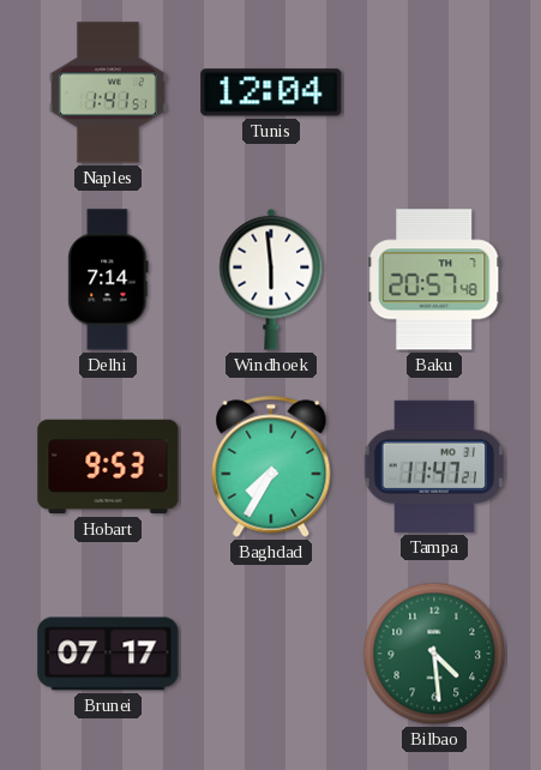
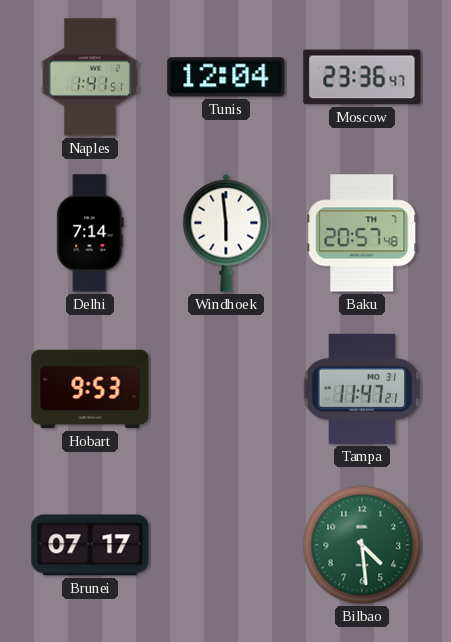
Moscow: none -> 23:36 (362, 77)
Baghdad: 7:35 -> none (271, 467)
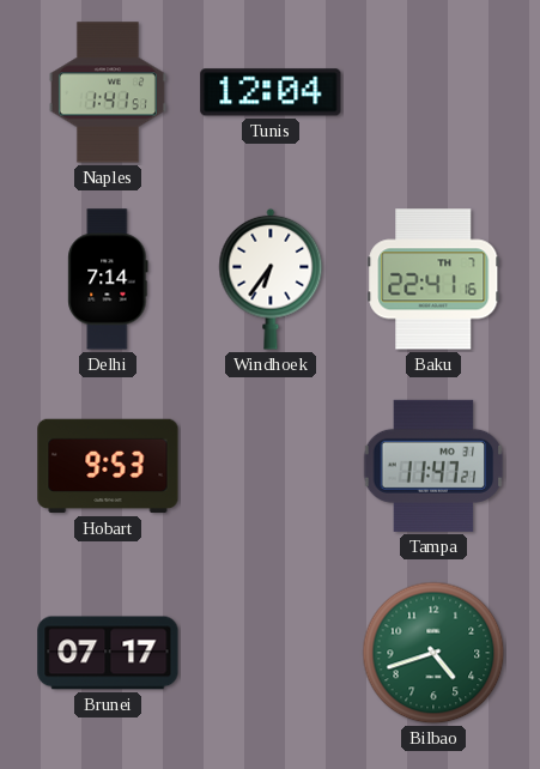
Moscow: 23:36 -> none (362, 77)
Windhoek: 5:59 -> 6:36 (271, 279)
Baku: 20:57 -> 22:41 (433, 279)
Bilbao: 4:29 -> 4:42 (433, 653)
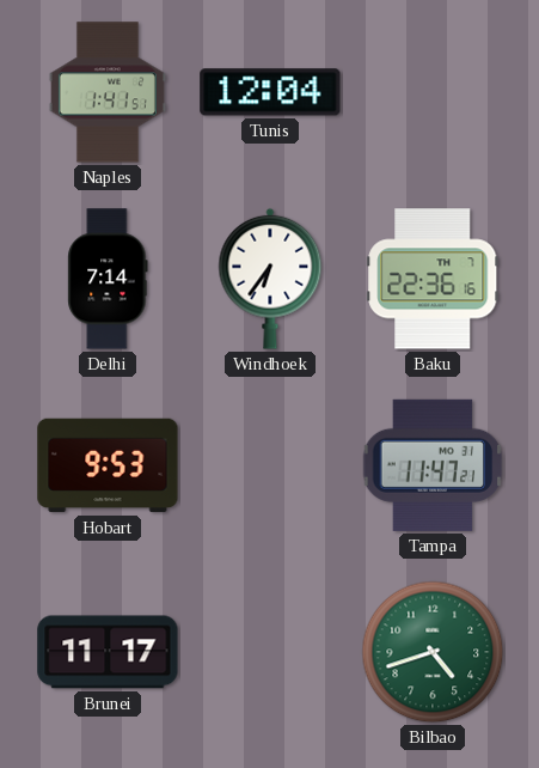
Baku: 22:41 -> 22:36 (433, 279)
Brunei: 07:17 -> 11:17 (108, 652)
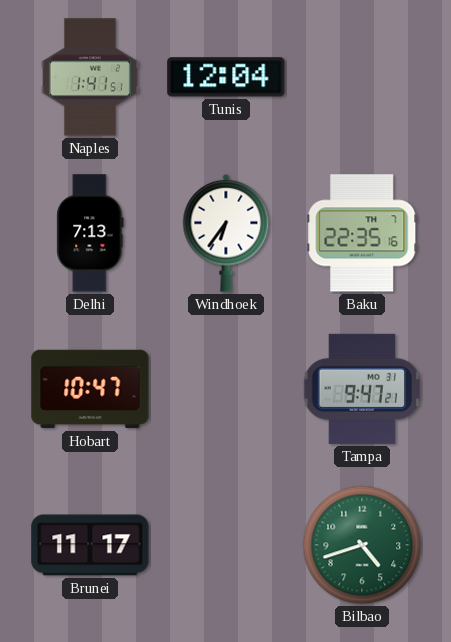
Delhi: 7:14 -> 7:13 (90, 233)
Baku: 22:36 -> 22:35 (362, 233)
Hobart: 9:53 -> 10:47 (90, 389)
Tampa: 11:47 -> 9:47 (362, 389)
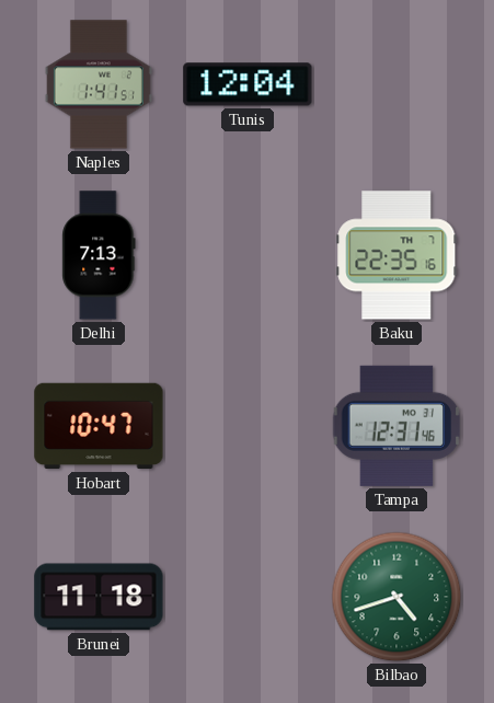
Windhoek: 6:36 -> none (226, 233)
Tampa: 9:47 -> 12:31 (397, 426)
Brunei: 11:17 -> 11:18 (99, 597)
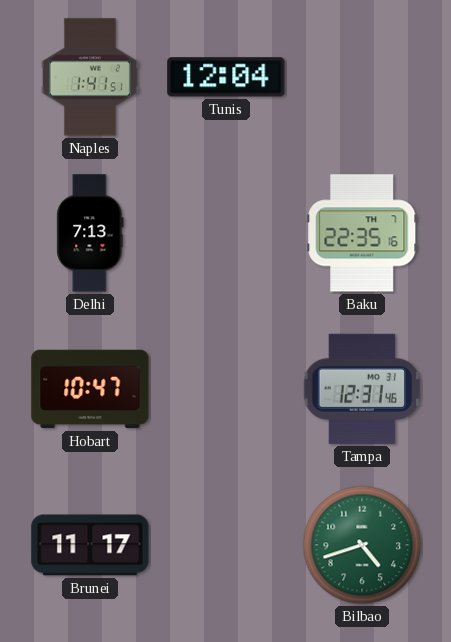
Brunei: 11:18 -> 11:17 (90, 545)
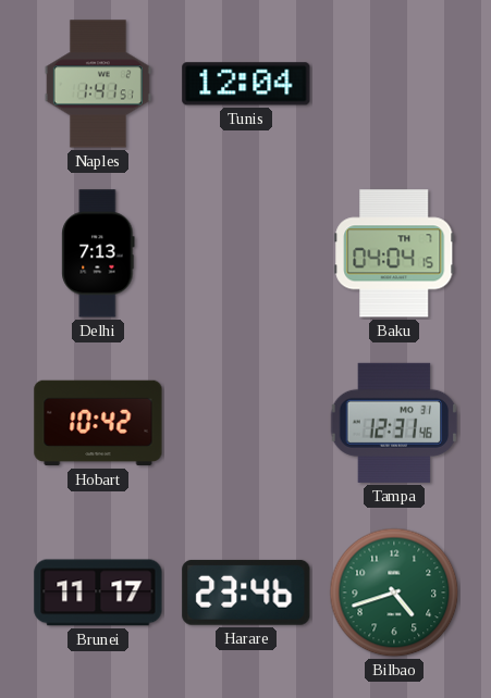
Baku: 22:35 -> 04:04 (394, 253)
Hobart: 10:47 -> 10:42 (98, 423)
Harare: none -> 23:46 (246, 593)
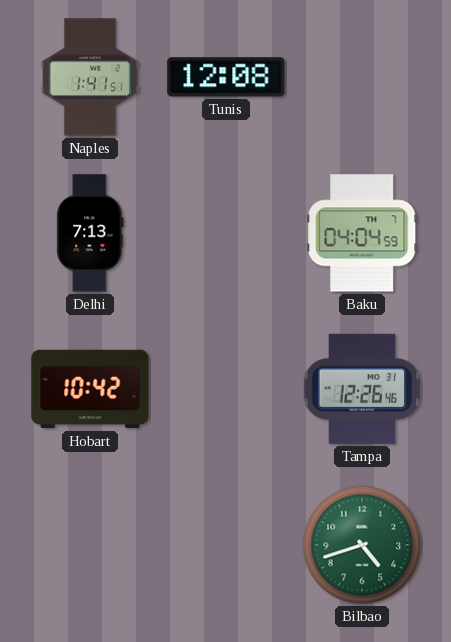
Tunis: 12:04 -> 12:08 (226, 77)
Baku: 04:04:15 -> 04:04:59 (362, 233)
Tampa: 12:31 -> 12:26 (362, 389)
Brunei: 11:17 -> none (98, 593)
Harare: 23:46 -> none (246, 593)
